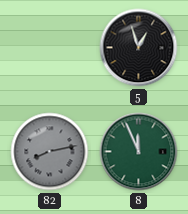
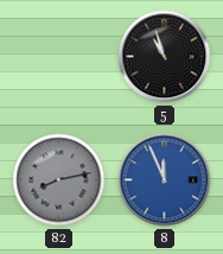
5: 12:57 -> 10:57 (165, 57)
8 dial: green -> blue (165, 180)
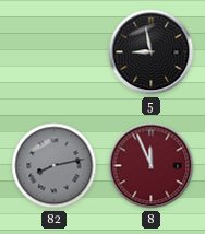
5: 10:57 -> 8:58 (152, 52)
8 dial: blue -> burgundy (152, 166)
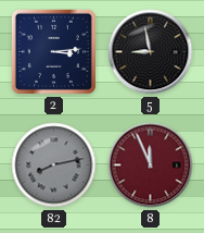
2: none -> 3:14 (53, 51)
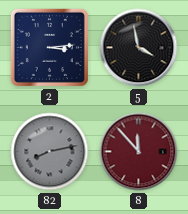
5: 8:58 -> 3:58 (139, 48)
8: 11:56 -> 11:53 (139, 152)
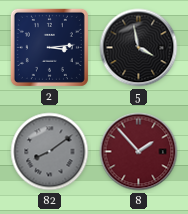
82: 8:13 -> 8:09 (50, 152)
8: 11:53 -> 1:53 (139, 152)
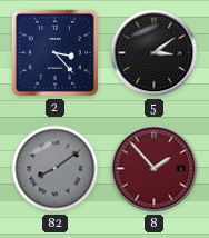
2: 3:14 -> 3:23 (54, 52)
5: 3:58 -> 3:09 (155, 53)
